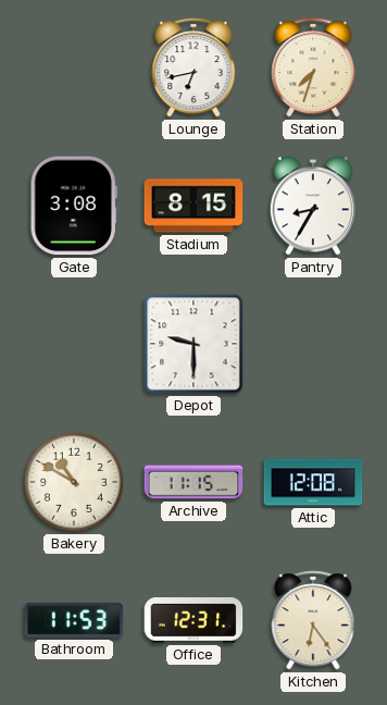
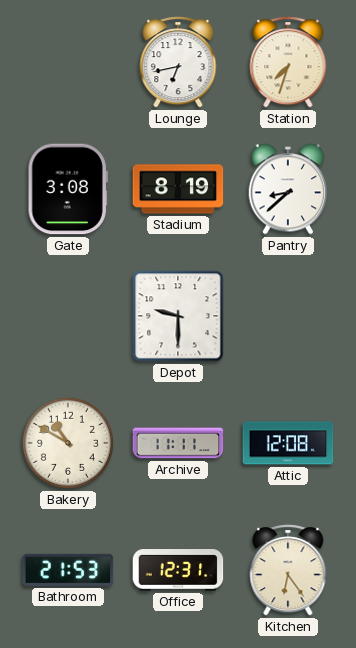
Stadium: 8:15 -> 8:19 (178, 189)
Pantry: 8:35 -> 8:38 (288, 189)
Archive: 11:15 -> 11:11 (178, 443)
Bathroom: 11:53 -> 21:53 (68, 570)
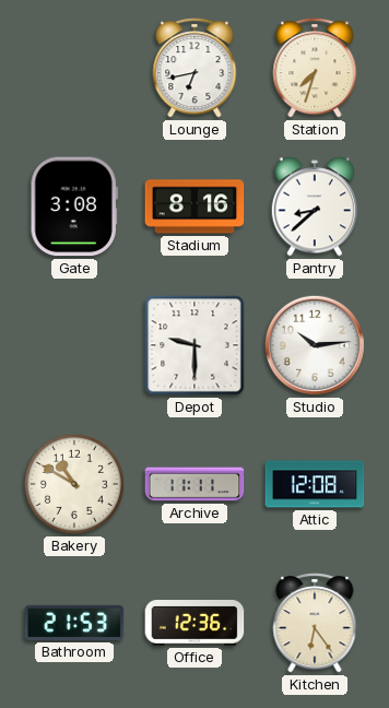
Stadium: 8:19 -> 8:16 (194, 206)
Studio: none -> 10:14 (315, 345)
Office: 12:31 -> 12:36 (194, 623)
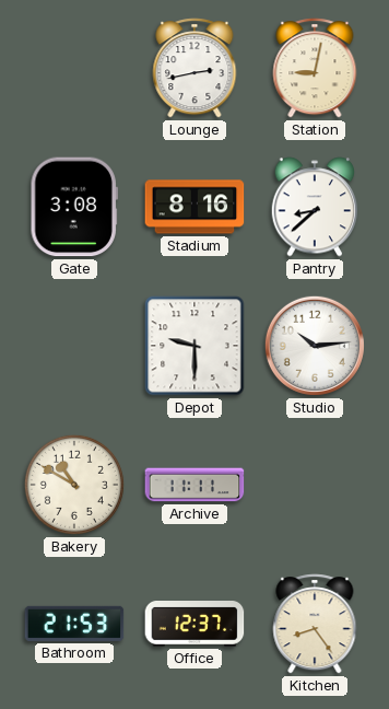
Lounge: 6:43 -> 2:43 (194, 68)
Station: 7:33 -> 9:02 (315, 68)
Attic: 12:08 -> none (315, 484)
Office: 12:36 -> 12:37 (194, 624)
Kitchen: 6:24 -> 8:24 (315, 624)
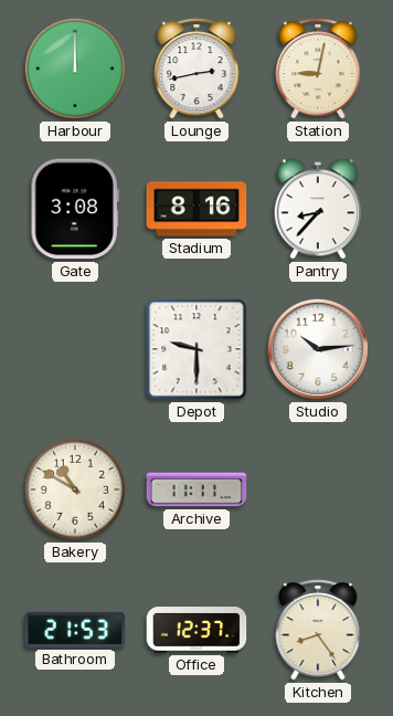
Harbour: none -> 12:00 (75, 69)
Pantry: 8:38 -> 8:37 (318, 209)
